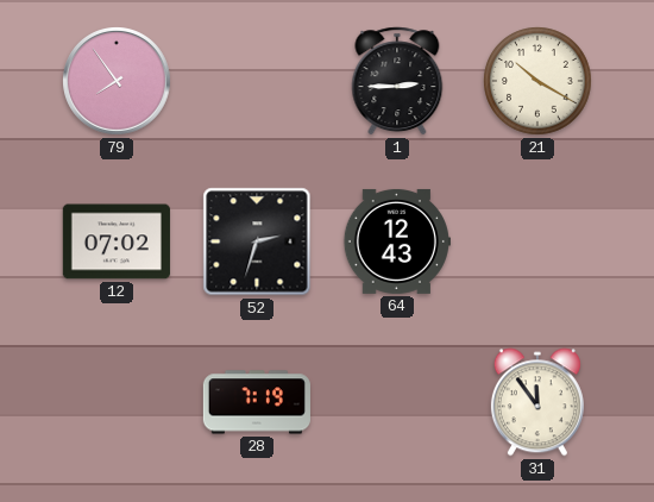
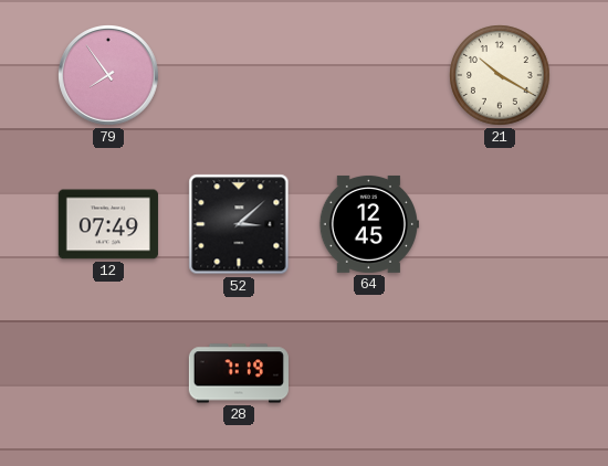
1: 2:45 -> none (397, 81)
12: 07:02 -> 07:49 (108, 224)
52: 2:33 -> 3:08 (239, 224)
64: 12:43 -> 12:45 (369, 224)
31: 11:54 -> none (537, 402)
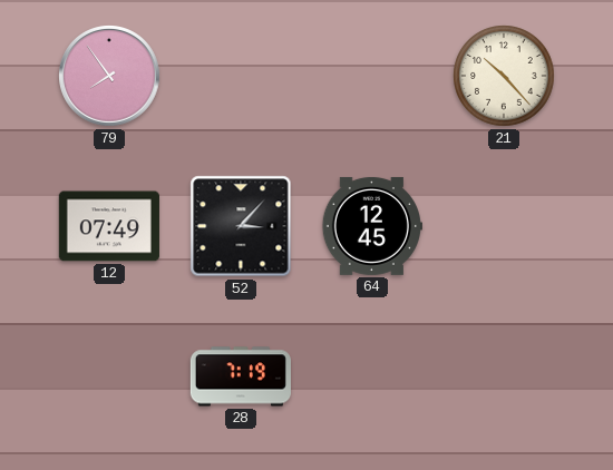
21: 10:20 -> 10:23 (504, 76)
52: 3:08 -> 3:07 (241, 226)
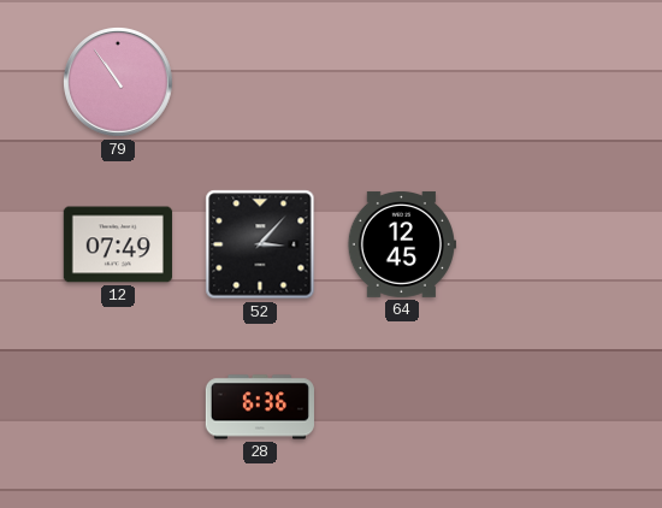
79: 7:54 -> 10:54 (119, 83)
21: 10:23 -> none (504, 76)
28: 7:19 -> 6:36 (260, 407)
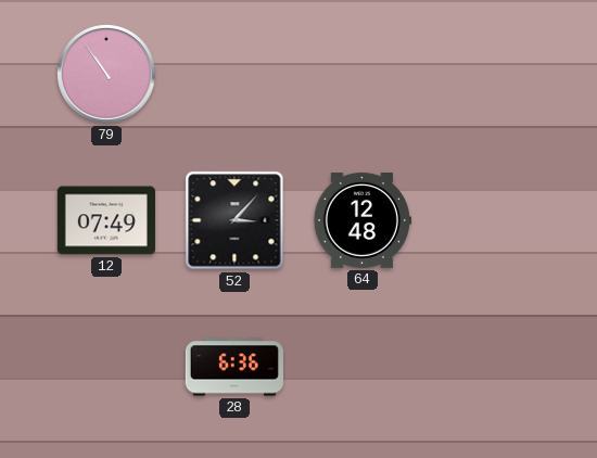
64: 12:45 -> 12:48 (363, 220)
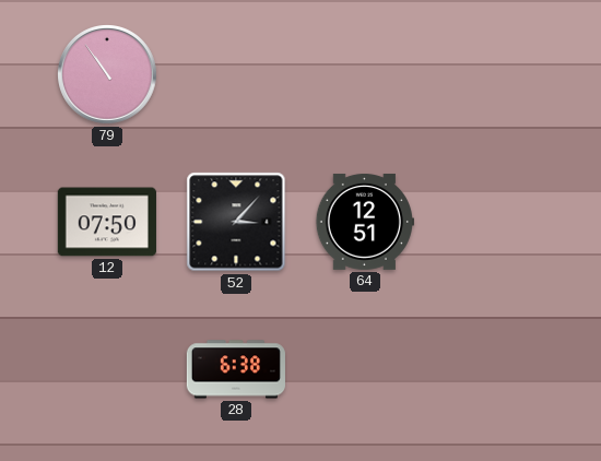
12: 07:49 -> 07:50 (107, 222)
64: 12:48 -> 12:51 (365, 222)
28: 6:36 -> 6:38 (236, 369)
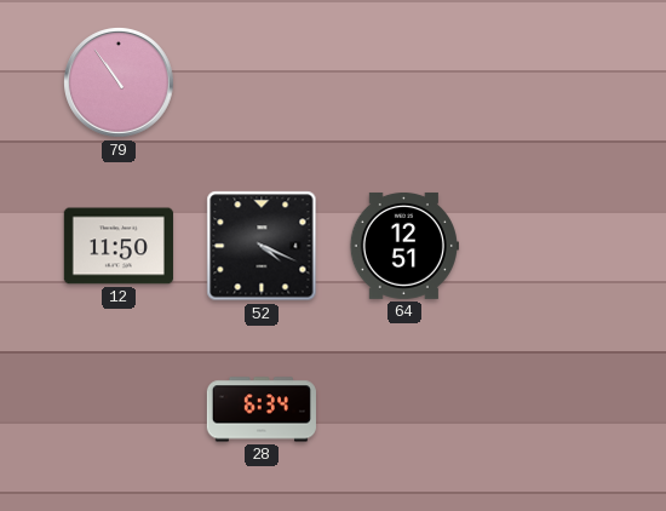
12: 07:50 -> 11:50 (119, 246)
52: 3:07 -> 4:19 (262, 246)
28: 6:38 -> 6:34 (262, 409)
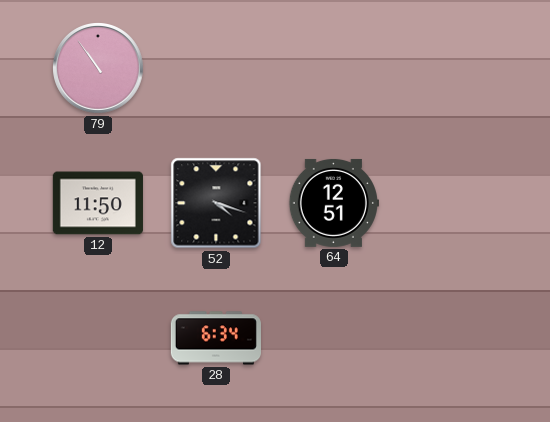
52: 4:19 -> 4:18 (216, 203)
